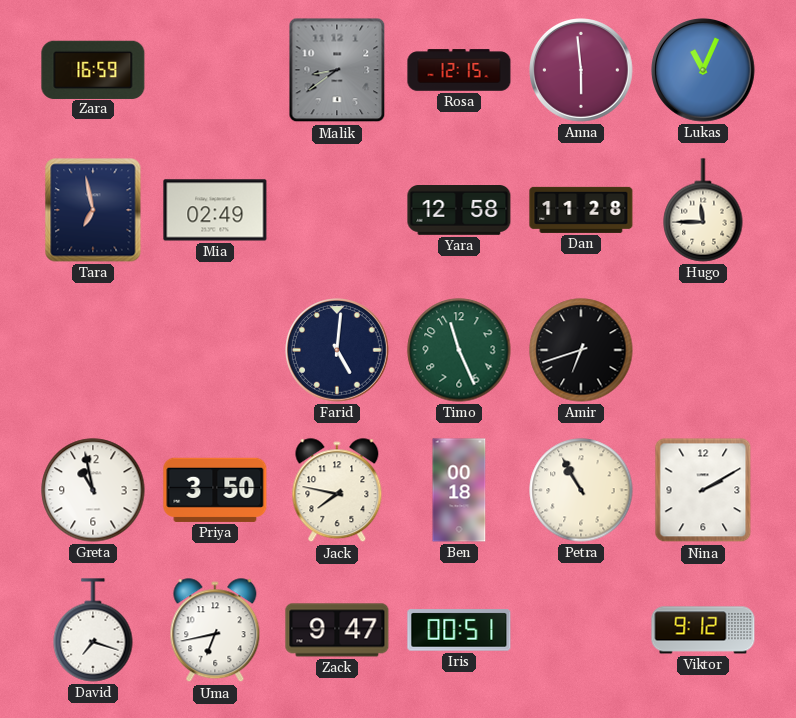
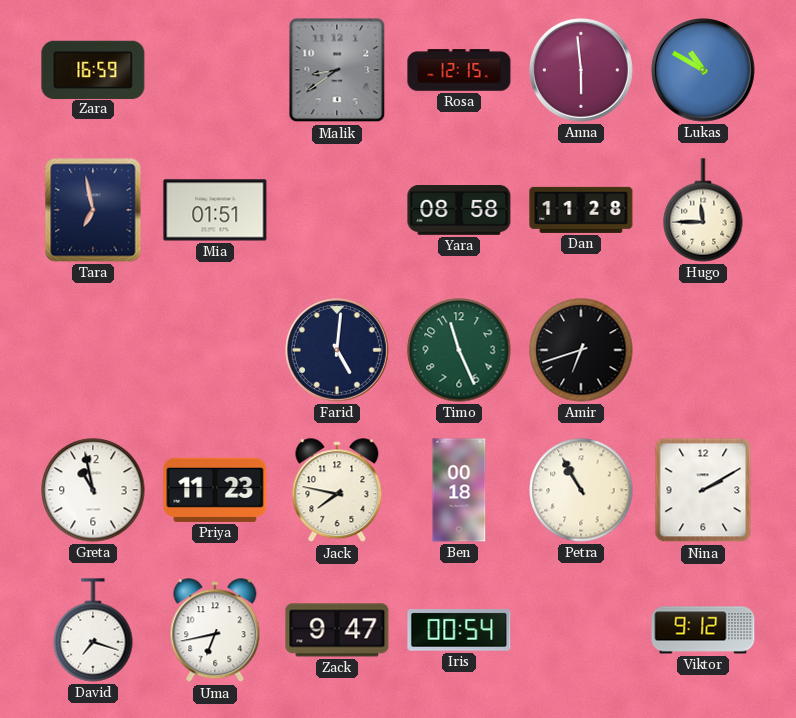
Lukas: 11:04 -> 10:50 (704, 71)
Mia: 02:49 -> 01:51 (215, 210)
Yara: 12:58 -> 08:58 (459, 211)
Priya: 3:50 -> 11:23 (215, 490)
Iris: 00:51 -> 00:54 (459, 630)
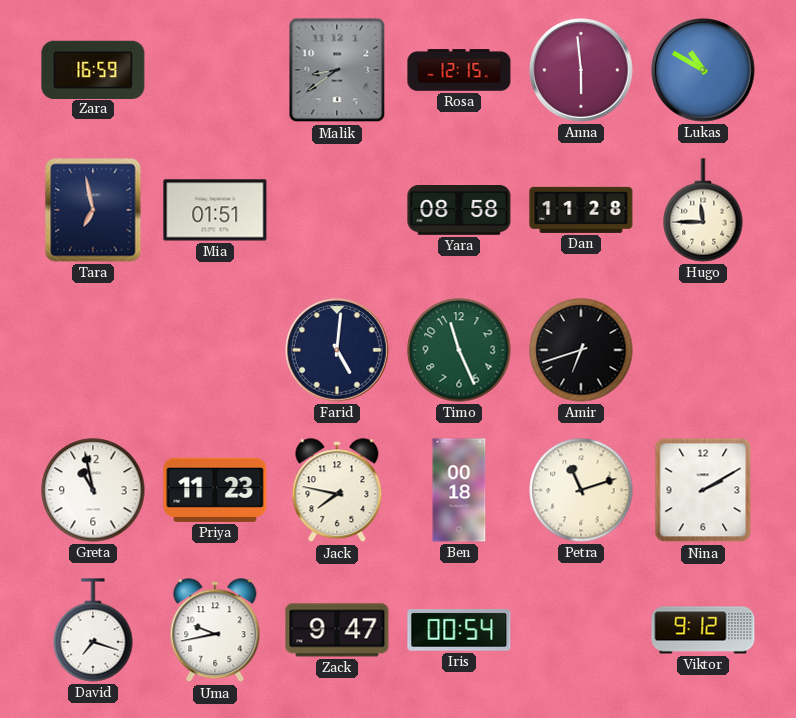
Petra: 10:55 -> 11:12 (581, 490)
Uma: 6:43 -> 9:43 (215, 631)
